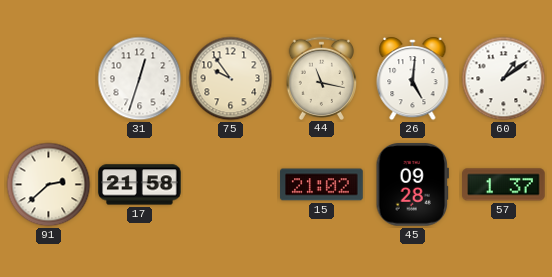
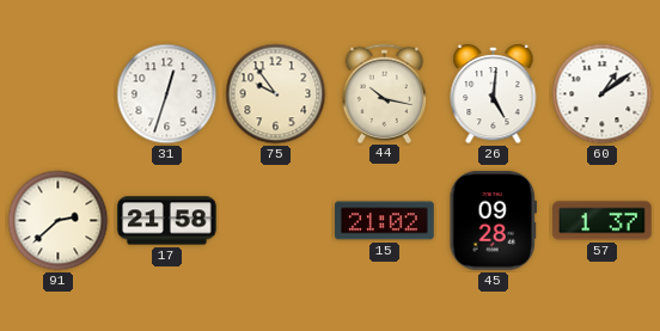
44: 11:17 -> 10:17 (385, 93)
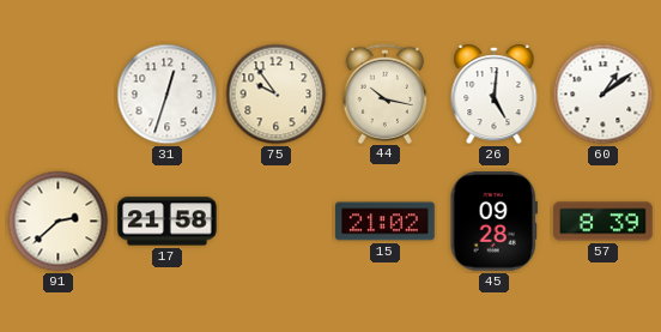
57: 1:37 -> 8:39 (604, 222)
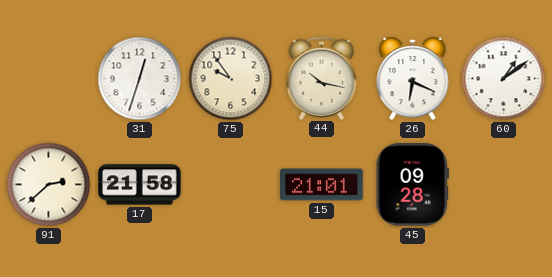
26: 5:01 -> 6:19 (413, 80)
15: 21:02 -> 21:01 (322, 185)
57: 8:39 -> none (604, 222)
